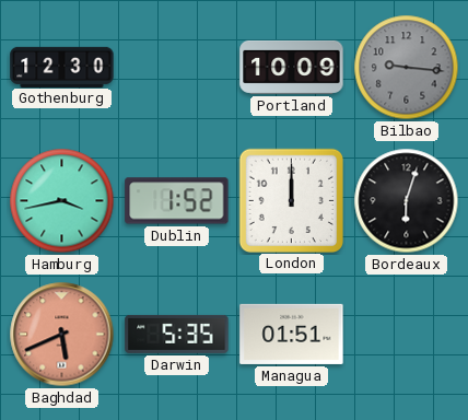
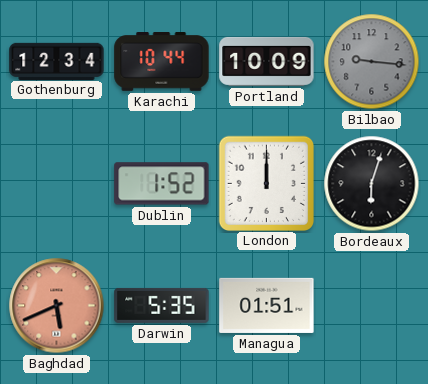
Gothenburg: 12:30 -> 12:34 (57, 61)
Karachi: none -> 10:44 (162, 62)
Hamburg: 3:43 -> none (62, 201)
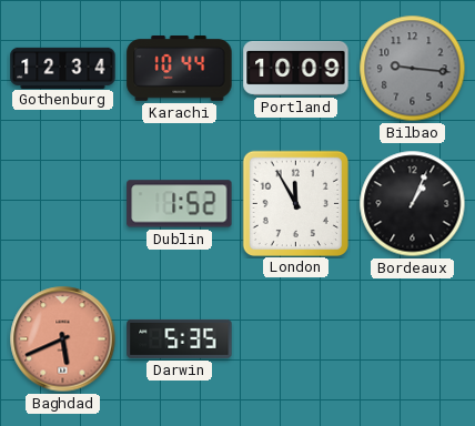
London: 12:00 -> 11:55 (295, 203)
Bordeaux: 6:03 -> 1:04 (413, 204)
Managua: 01:51 -> none (267, 305)
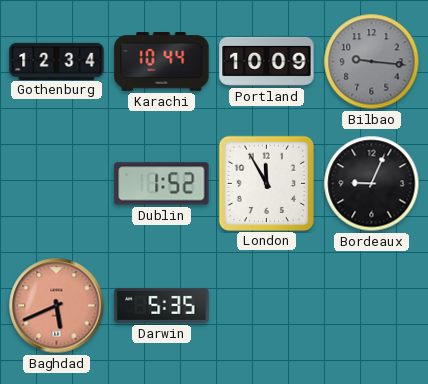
Bordeaux: 1:04 -> 9:04 (372, 184)
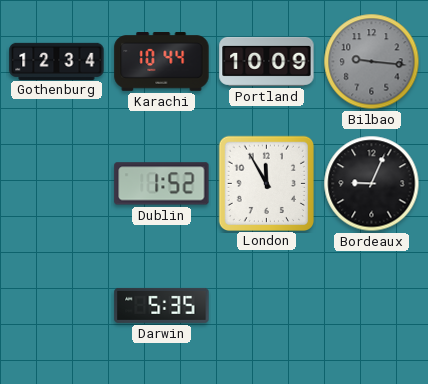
Baghdad: 5:41 -> none (57, 306)
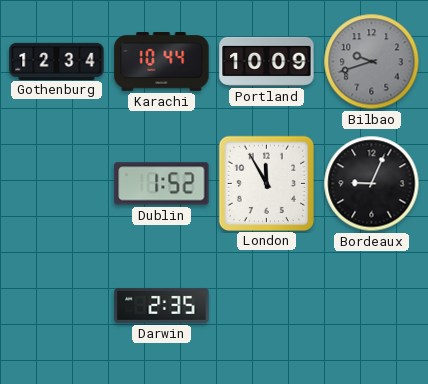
Bilbao: 9:16 -> 9:42 (372, 62)
Darwin: 5:35 -> 2:35 (162, 305)
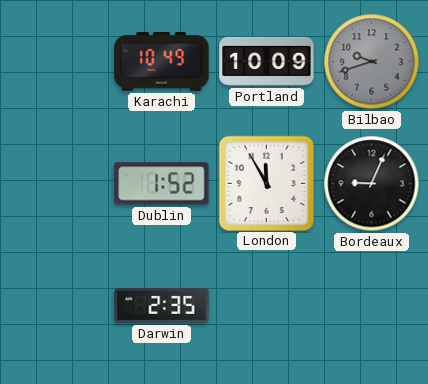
Gothenburg: 12:34 -> none (57, 61)
Karachi: 10:44 -> 10:49 (162, 62)
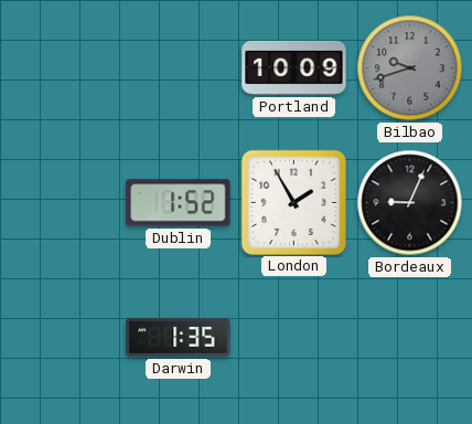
Karachi: 10:49 -> none (162, 62)
London: 11:55 -> 1:55 (293, 202)
Darwin: 2:35 -> 1:35 (179, 337)
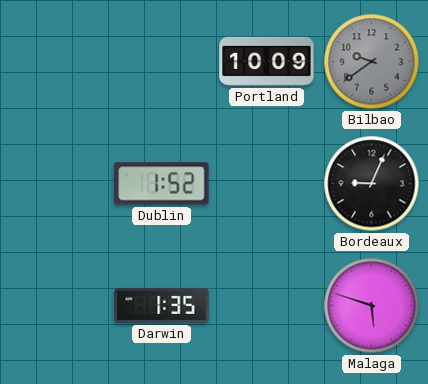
Bilbao: 9:42 -> 9:39 (372, 62)
London: 1:55 -> none (293, 202)
Malaga: none -> 5:48 (372, 306)
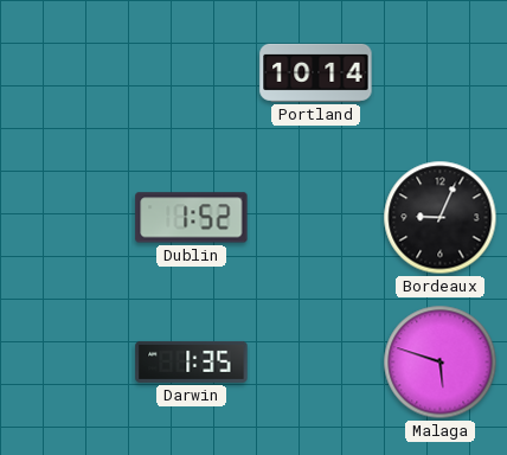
Portland: 10:09 -> 10:14 (316, 72)
Bilbao: 9:39 -> none (372, 62)
